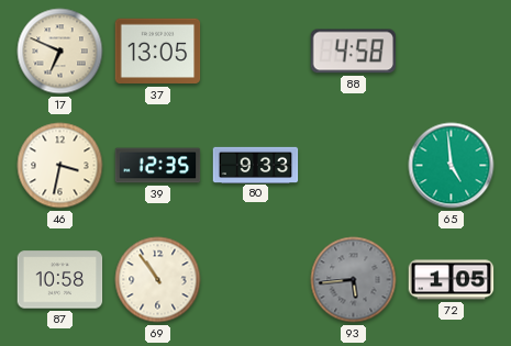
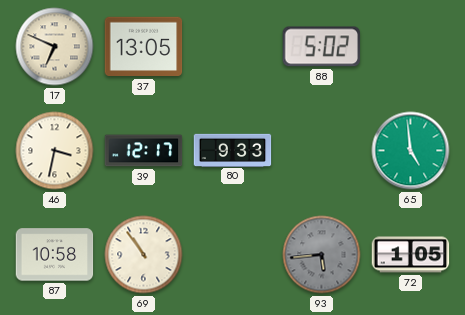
88: 4:58 -> 5:02 (321, 47)
39: 12:35 -> 12:17 (144, 151)
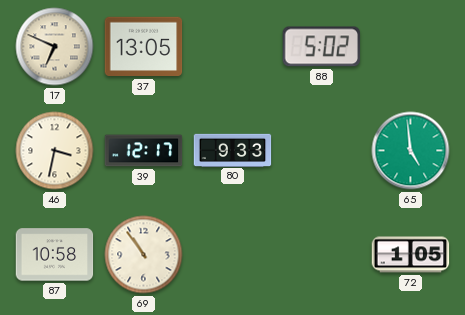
93: 5:44 -> none (322, 255)
